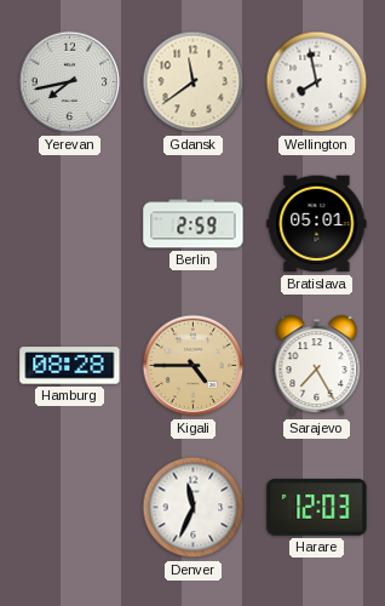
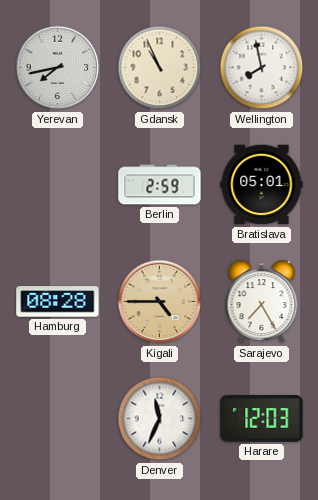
Gdansk: 11:39 -> 10:56 (160, 68)
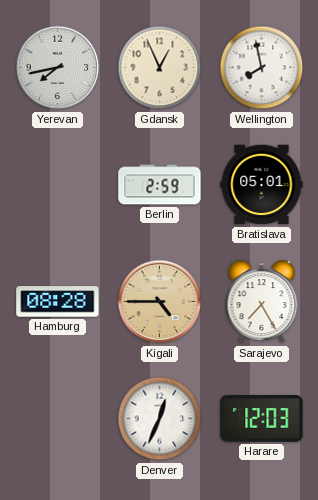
Gdansk: 10:56 -> 12:56 (160, 68)
Denver: 11:34 -> 12:34 (160, 419)
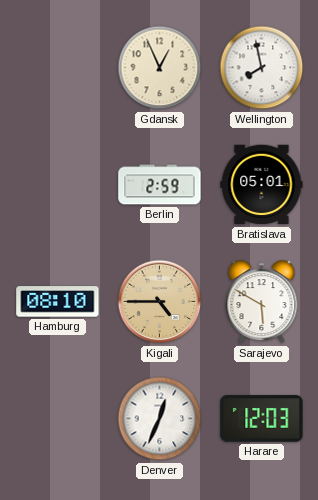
Yerevan: 7:43 -> none (58, 68)
Hamburg: 08:28 -> 08:10 (58, 302)
Sarajevo: 7:25 -> 5:50 (262, 302)
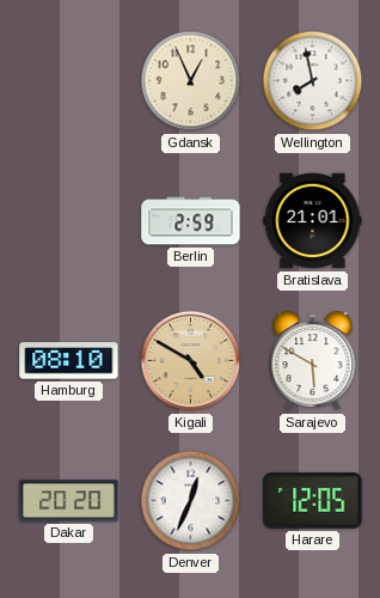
Bratislava: 05:01 -> 21:01 (313, 221)
Kigali: 4:45 -> 4:50 (191, 361)
Dakar: none -> 20:20 (69, 501)
Harare: 12:03 -> 12:05 (313, 501)
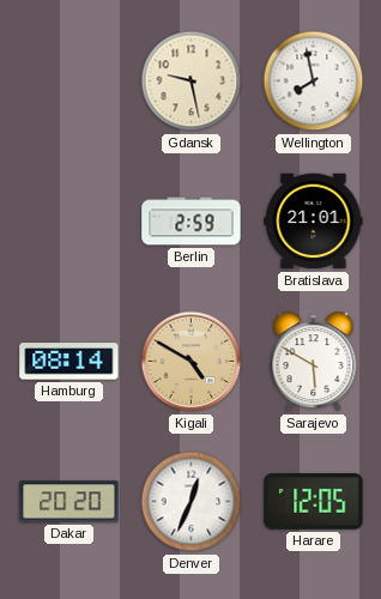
Gdansk: 12:56 -> 9:28 (192, 81)
Hamburg: 08:10 -> 08:14 (69, 362)
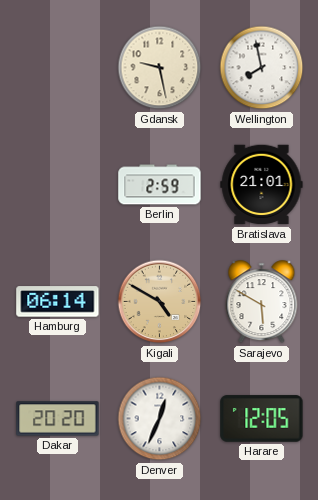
Hamburg: 08:14 -> 06:14 (58, 302)
